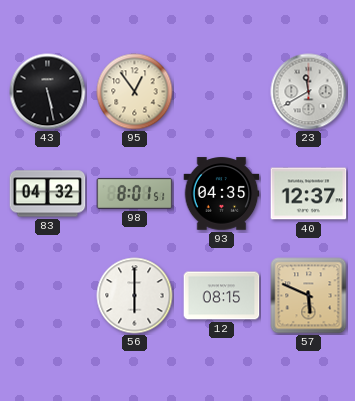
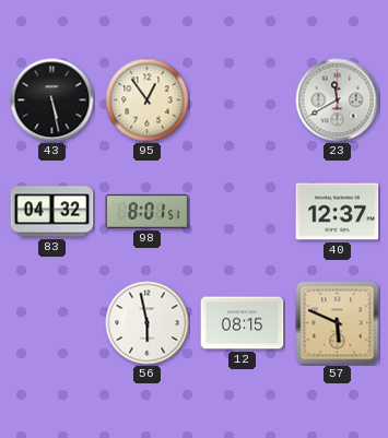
93: 04:35 -> none (222, 194)
56: 6:00 -> 5:58 (148, 323)
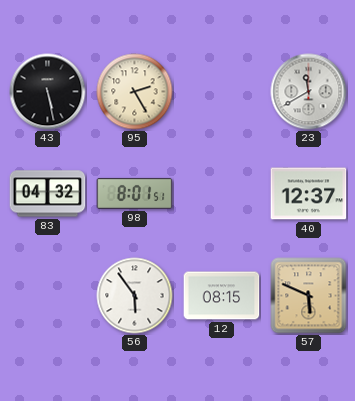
95: 12:54 -> 2:25 (135, 92)
56: 5:58 -> 5:54 (135, 296)
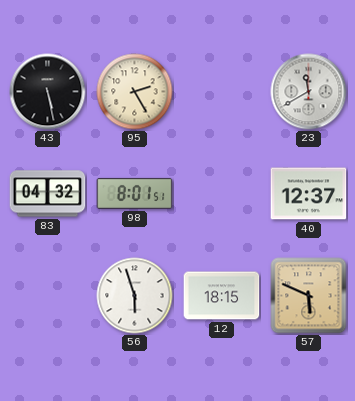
56: 5:54 -> 5:57 (135, 296)
12: 08:15 -> 18:15 (222, 296)
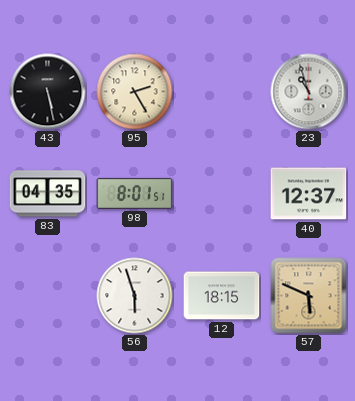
23: 11:40 -> 10:57 (309, 92)
83: 04:32 -> 04:35 (48, 194)
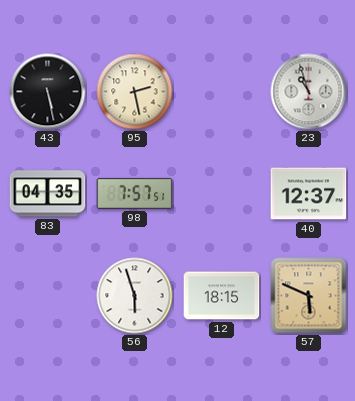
95: 2:25 -> 2:28 (135, 92)
98: 8:01 -> 7:57 (135, 193)
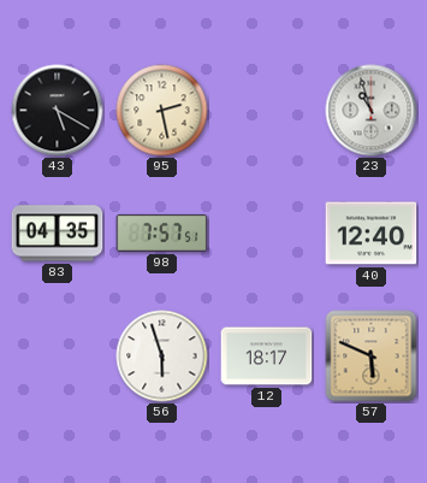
43: 5:28 -> 5:20 (58, 111)
40: 12:37 -> 12:40 (372, 234)
12: 18:15 -> 18:17 (267, 357)
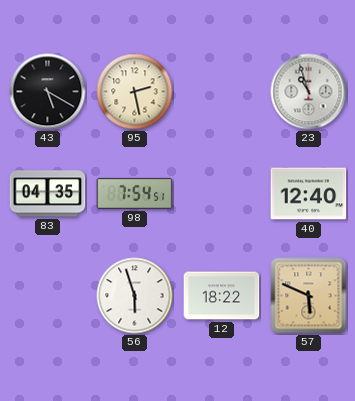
98: 7:57 -> 7:54 (135, 193)
12: 18:17 -> 18:22 (222, 296)
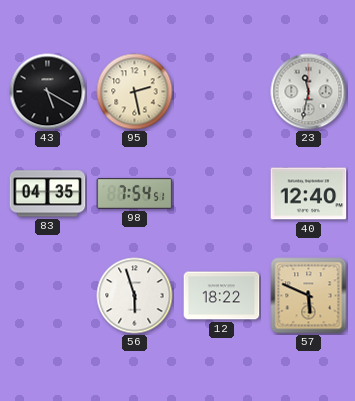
23: 10:57 -> 11:32 (309, 92)
